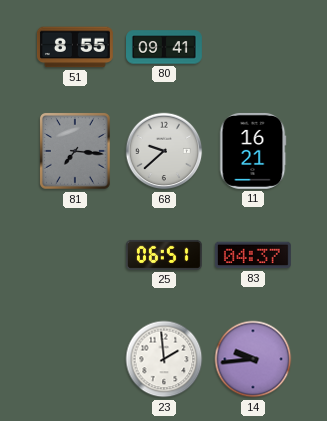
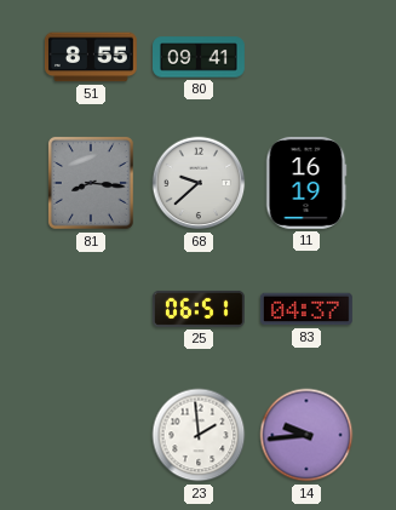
81: 7:16 -> 8:16 (91, 183)
11: 16:21 -> 16:19 (306, 183)
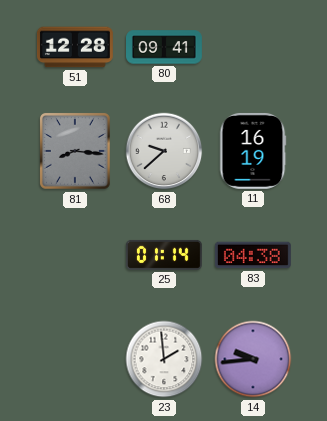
51: 8:55 -> 12:28 (75, 47)
25: 06:51 -> 01:14 (164, 255)
83: 04:37 -> 04:38 (253, 255)
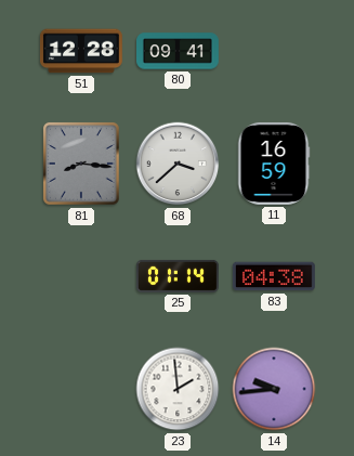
68: 9:38 -> 3:38 (178, 164)
11: 16:19 -> 16:59 (274, 164)
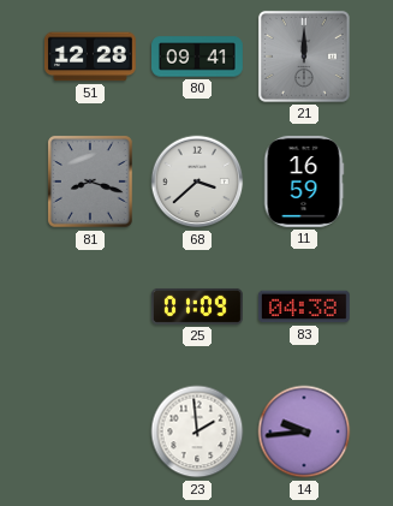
21: none -> 12:00 (304, 56)
81: 8:16 -> 8:18 (90, 181)
25: 01:14 -> 01:09 (197, 306)
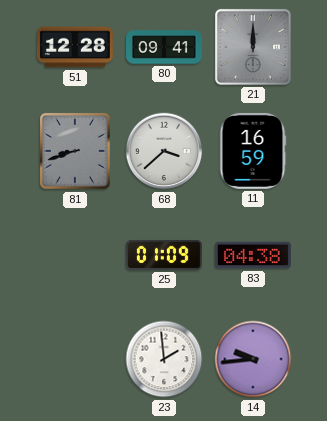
81: 8:18 -> 8:42 (75, 151)
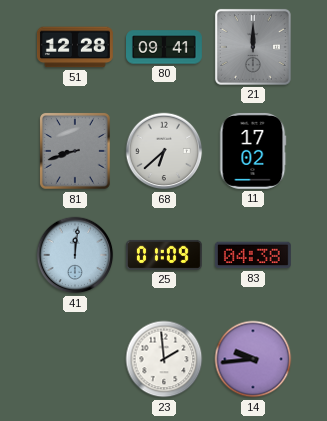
68: 3:38 -> 6:38 (164, 151)
11: 16:59 -> 17:02 (253, 151)
41: none -> 12:01 (75, 255)
